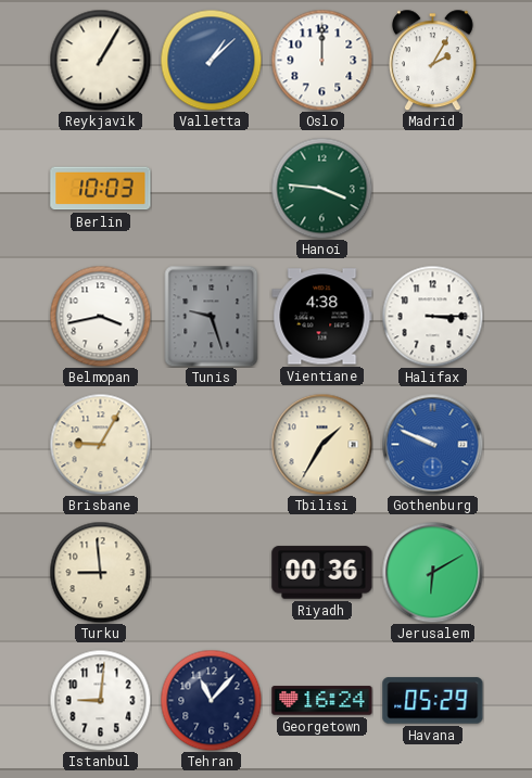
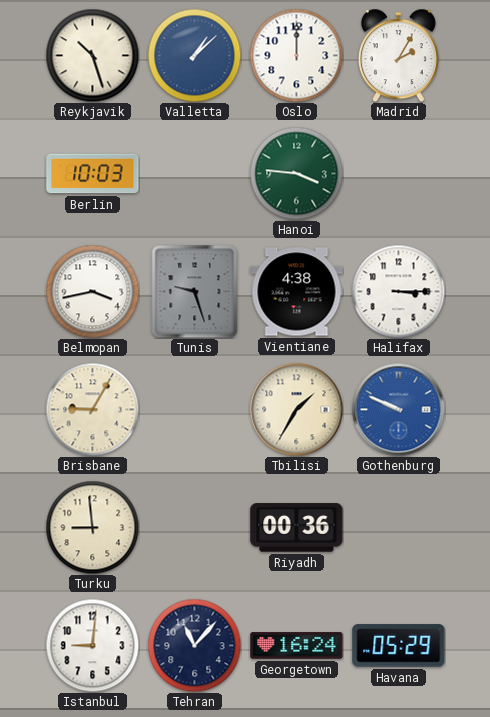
Reykjavik: 1:05 -> 10:27 (92, 55)
Jerusalem: 6:10 -> none (432, 572)
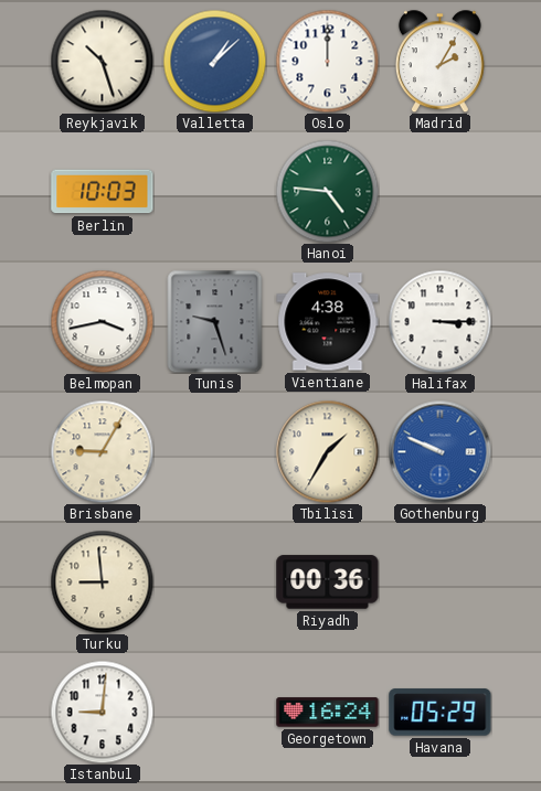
Hanoi: 3:46 -> 4:46 (327, 191)
Tehran: 11:07 -> none (194, 645)
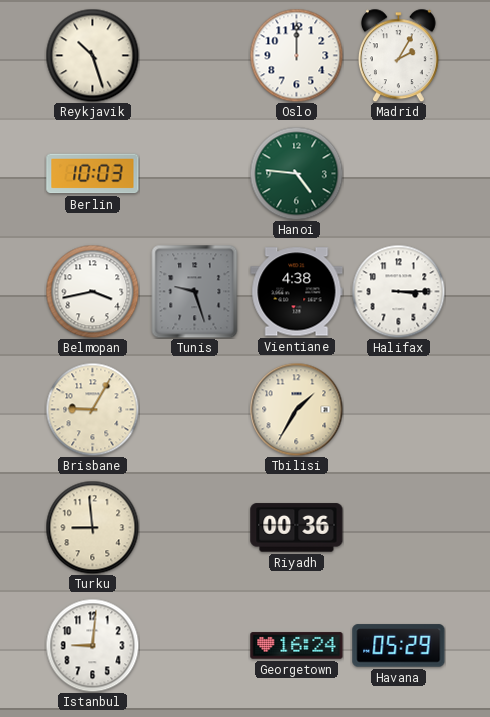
Valletta: 1:08 -> none (214, 61)
Gothenburg: 9:49 -> none (439, 451)
